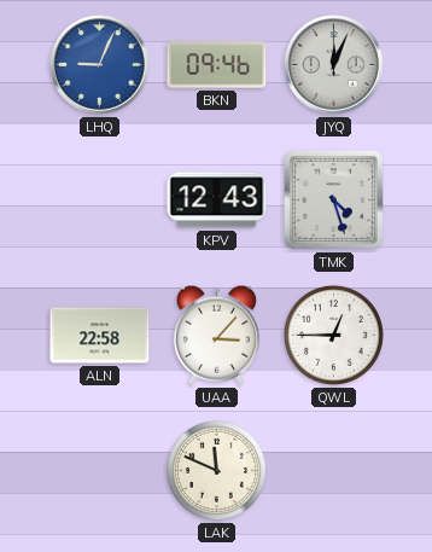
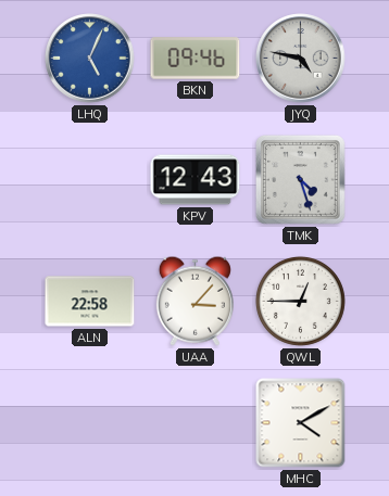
LHQ: 9:04 -> 5:04 (90, 59)
JYQ: 12:04 -> 4:47 (301, 59)
LAK: 11:49 -> none (216, 470)
MHC: none -> 4:10 (301, 423)
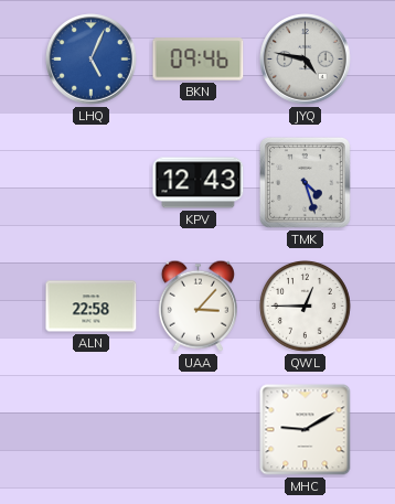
MHC: 4:10 -> 9:10 (306, 430)
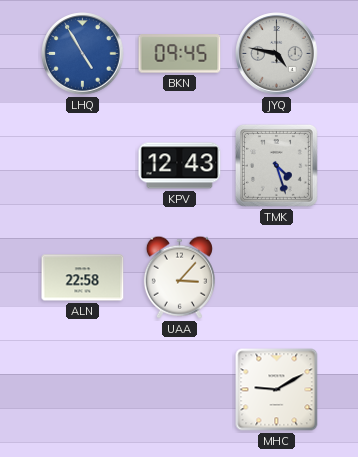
LHQ: 5:04 -> 4:55 (83, 54)
BKN: 09:46 -> 09:45 (180, 54)
QWL: 12:45 -> none (305, 305)
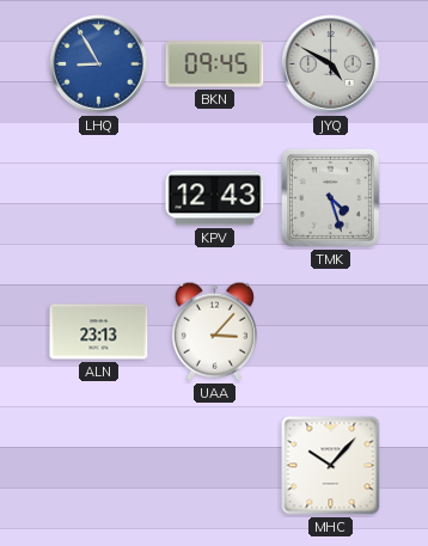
LHQ: 4:55 -> 8:55 (99, 65)
JYQ: 4:47 -> 4:50 (331, 65)
ALN: 22:58 -> 23:13 (99, 332)
MHC: 9:10 -> 10:07 (331, 466)
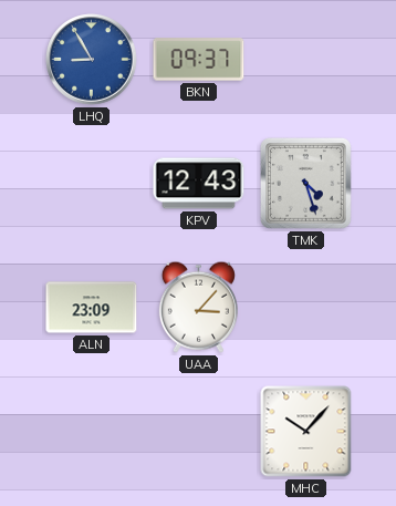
BKN: 09:45 -> 09:37 (199, 60)
JYQ: 4:50 -> none (331, 65)
ALN: 23:13 -> 23:09 (92, 308)
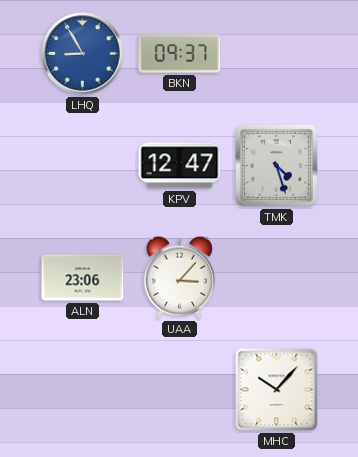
KPV: 12:43 -> 12:47 (180, 166)
ALN: 23:09 -> 23:06 (83, 278)
